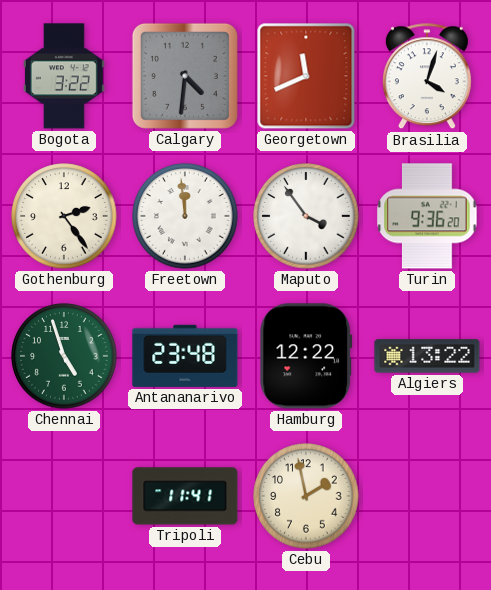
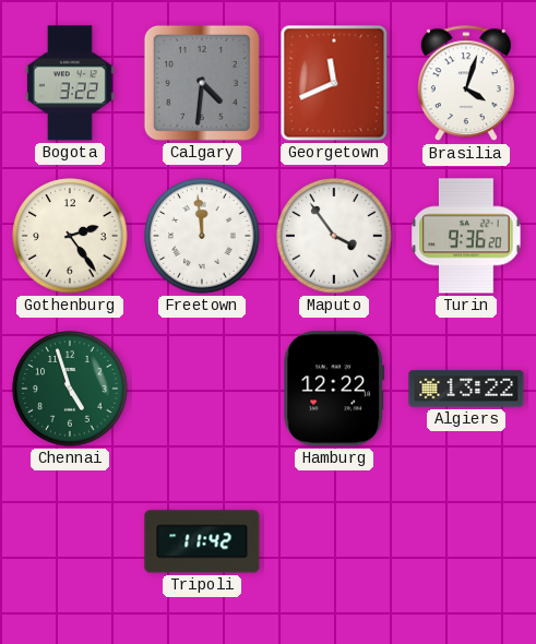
Antananarivo: 23:48 -> none (185, 356)
Tripoli: 11:41 -> 11:42 (202, 541)
Cebu: 1:58 -> none (306, 496)
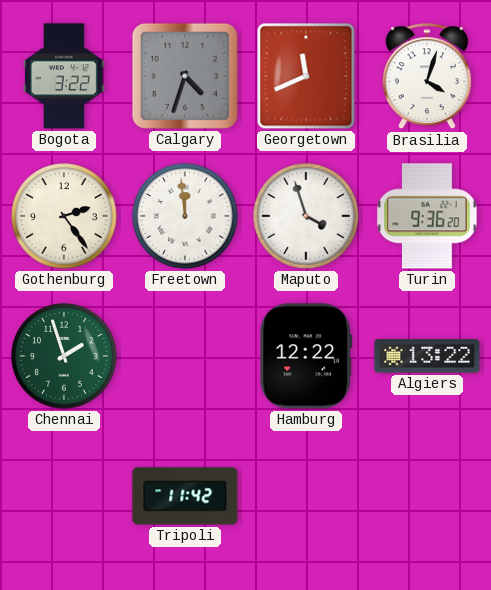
Calgary: 4:31 -> 4:33 (185, 76)
Maputo: 3:54 -> 3:57 (306, 216)
Chennai: 4:57 -> 1:57 (64, 356)
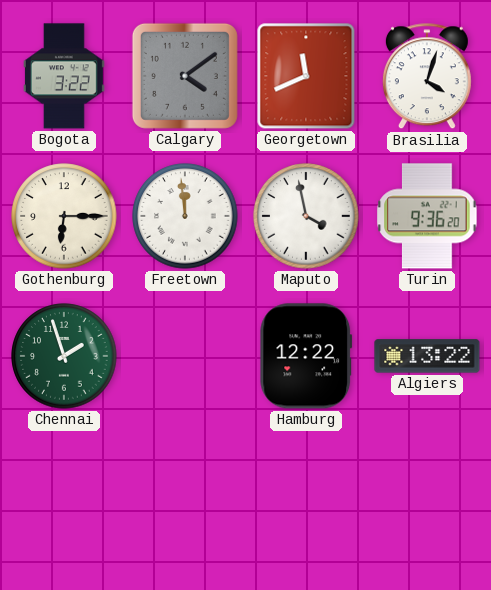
Calgary: 4:33 -> 4:09 (185, 76)
Gothenburg: 2:24 -> 6:15 (64, 216)
Maputo: 3:57 -> 3:58 (306, 216)
Tripoli: 11:42 -> none (185, 496)
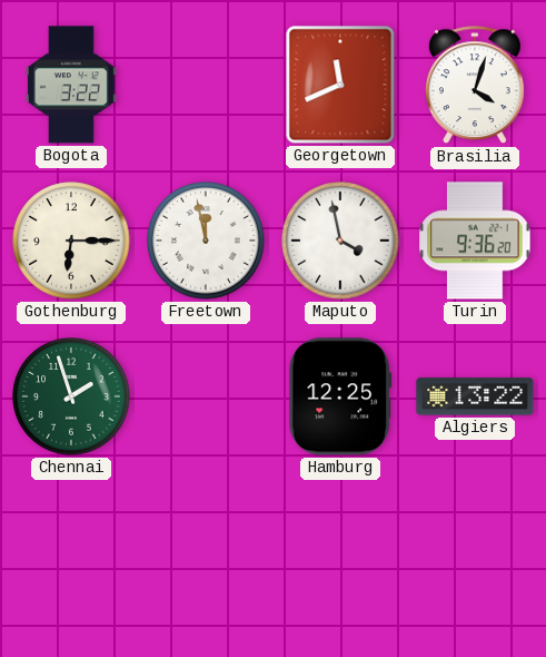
Calgary: 4:09 -> none (185, 76)
Freetown: 11:59 -> 11:58 (206, 241)
Hamburg: 12:22 -> 12:25 (340, 396)
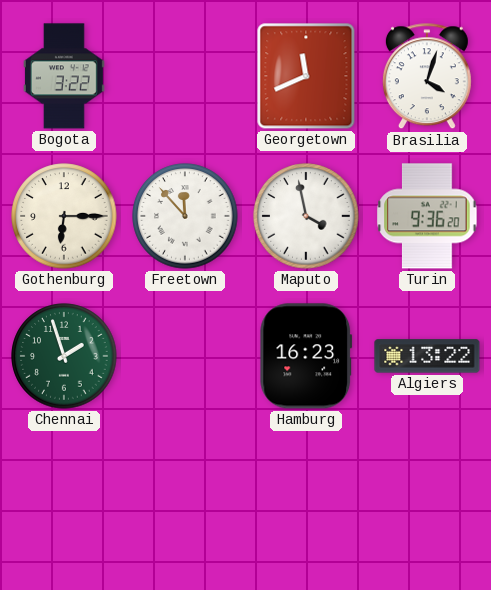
Freetown: 11:58 -> 11:53 (185, 216)
Hamburg: 12:25 -> 16:23 (306, 356)
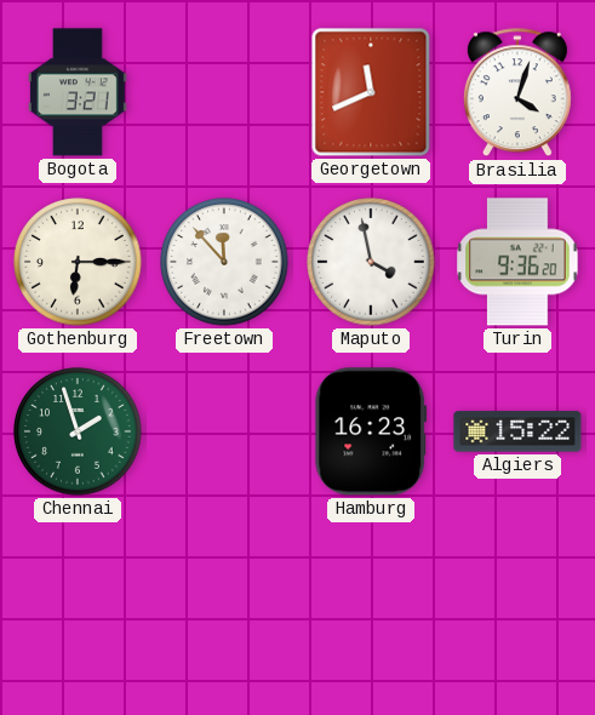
Bogota: 3:22 -> 3:21 (78, 92)
Algiers: 13:22 -> 15:22 (517, 431)
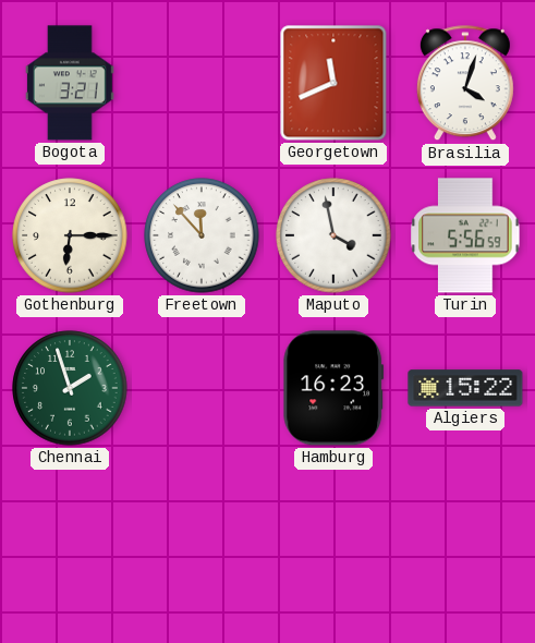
Turin: 9:36 -> 5:56 (465, 235)
